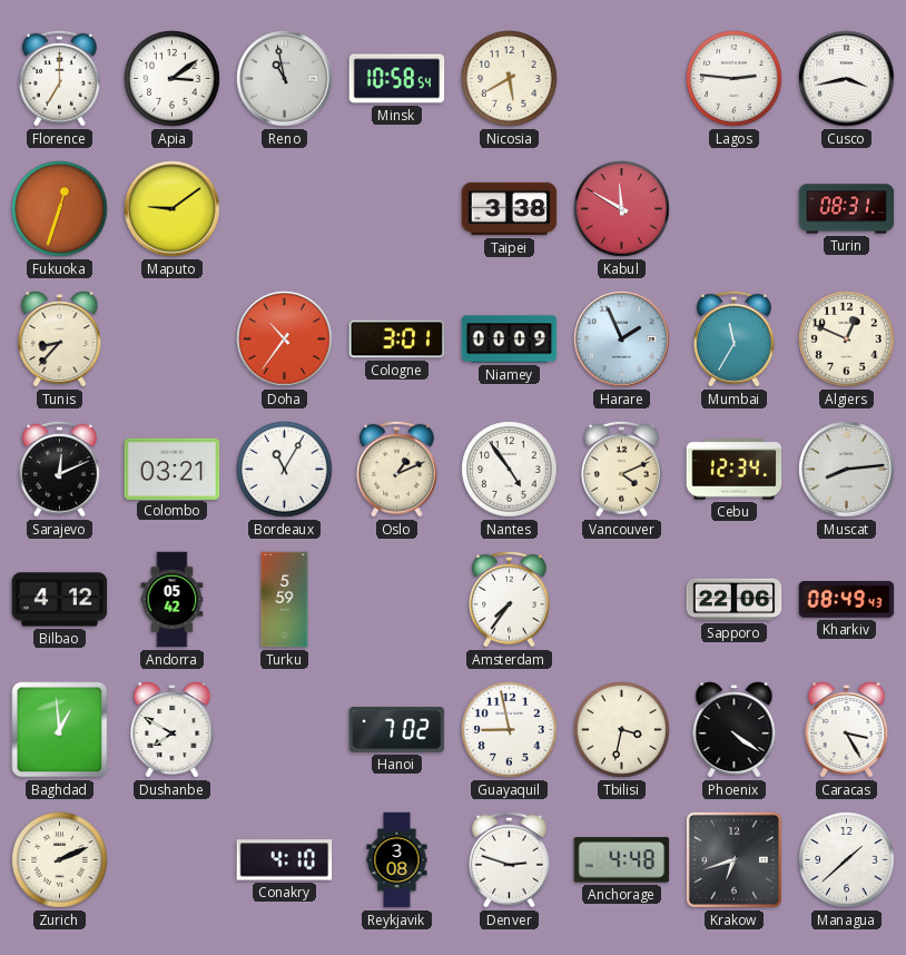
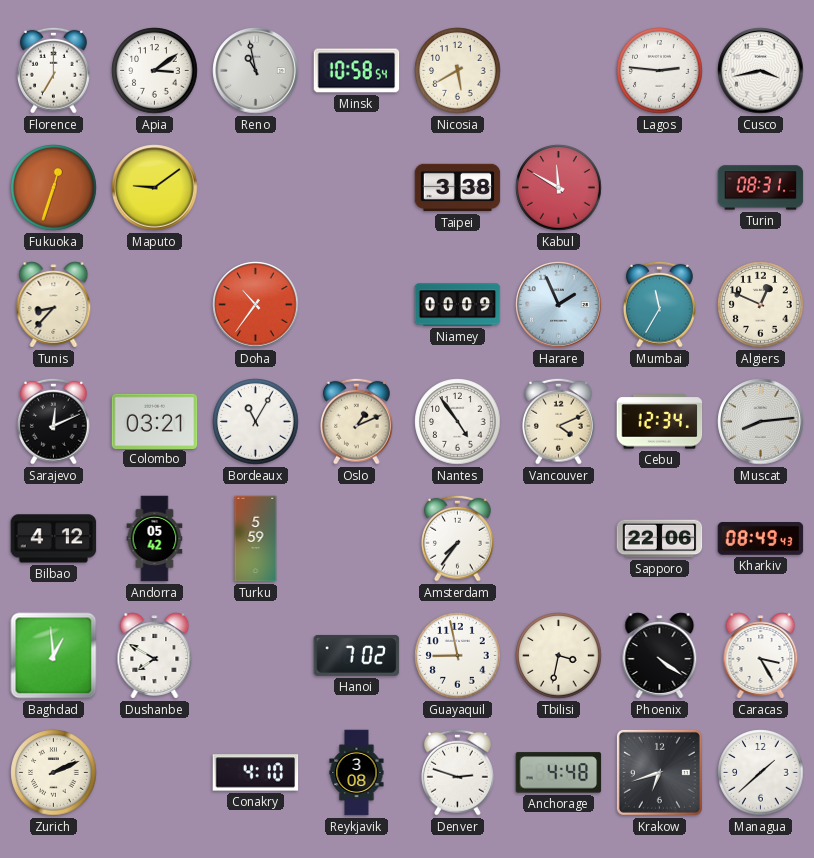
Cologne: 3:01 -> none (397, 339)
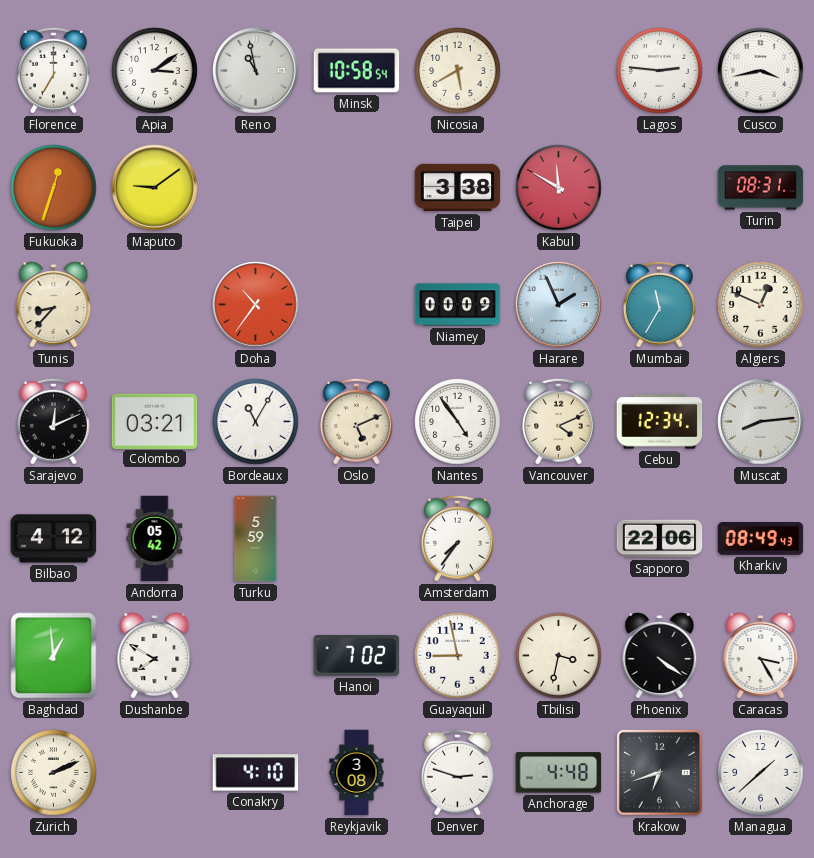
Oslo: 1:11 -> 5:11 (357, 421)
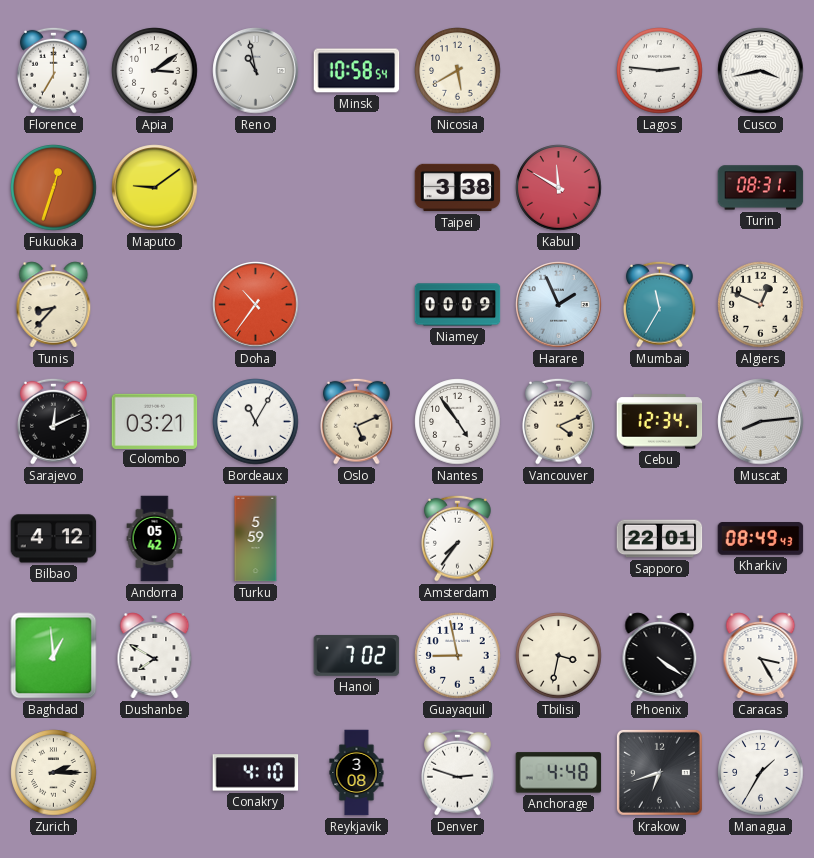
Sapporo: 22:06 -> 22:01 (660, 539)
Zurich: 2:11 -> 2:15 (54, 773)
Managua: 1:38 -> 1:35 (761, 773)
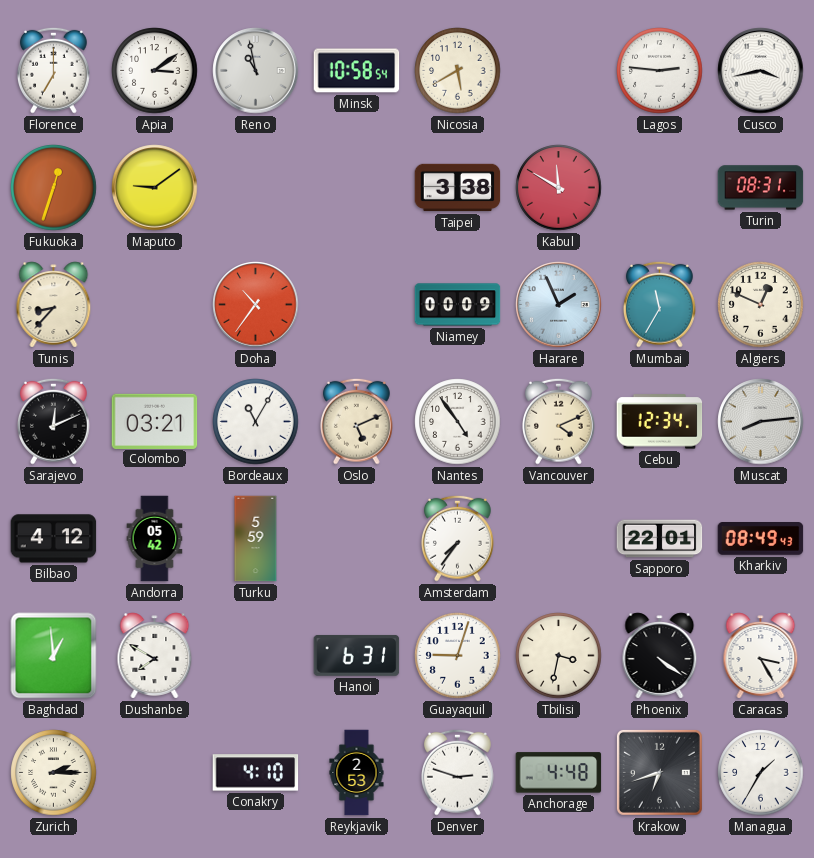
Hanoi: 7:02 -> 6:31 (357, 655)
Guayaquil: 8:58 -> 9:03 (458, 656)
Reykjavik: 3:08 -> 2:53 (357, 773)
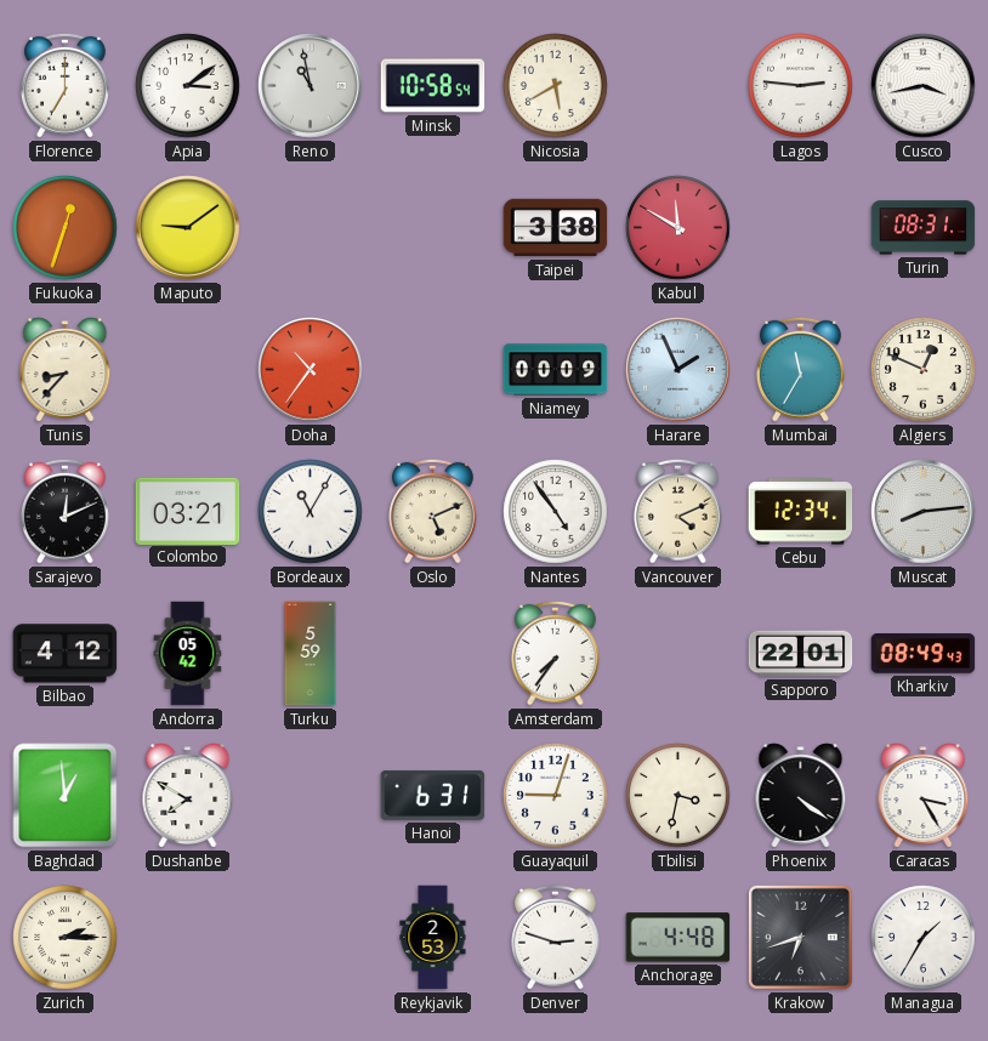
Conakry: 4:10 -> none (256, 773)
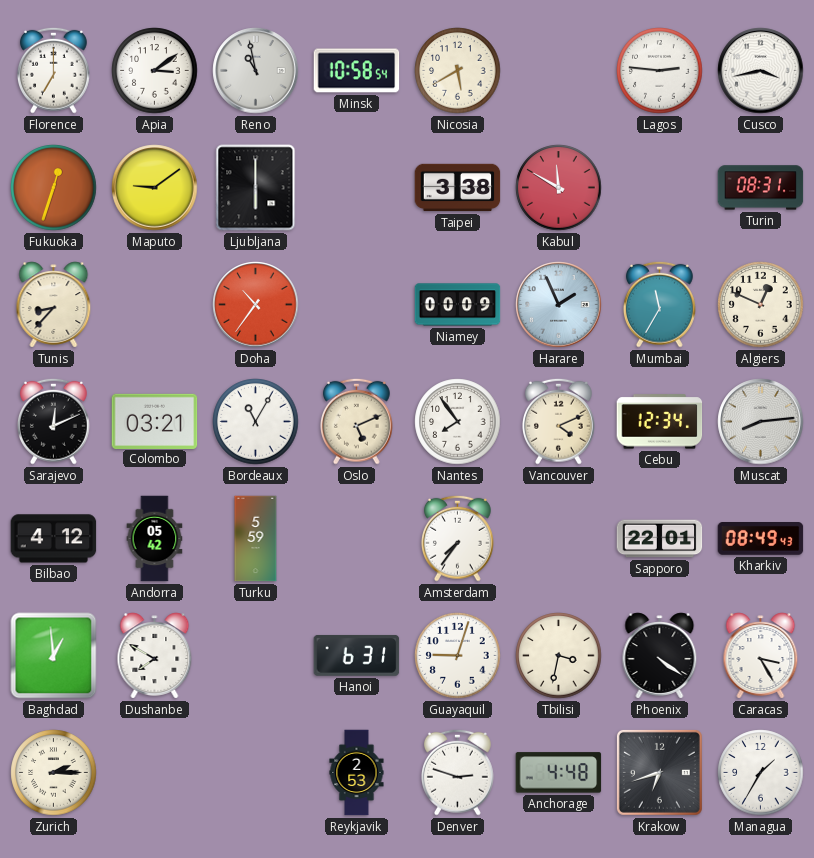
Ljubljana: none -> 6:00 (256, 188)
Nantes: 4:54 -> 7:54 (458, 422)
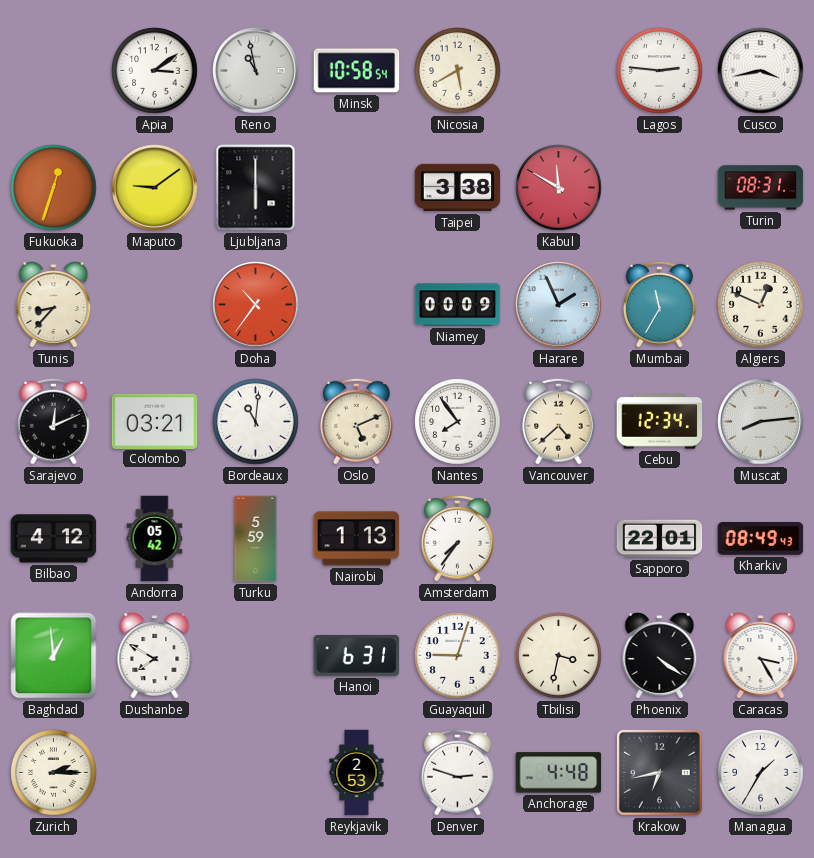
Florence: 7:00 -> none (54, 70)
Bordeaux: 11:05 -> 11:01 (256, 422)
Vancouver: 4:11 -> 4:38 (559, 421)
Nairobi: none -> 1:13 (357, 539)
Krakow: 6:42 -> 6:43 (659, 772)
